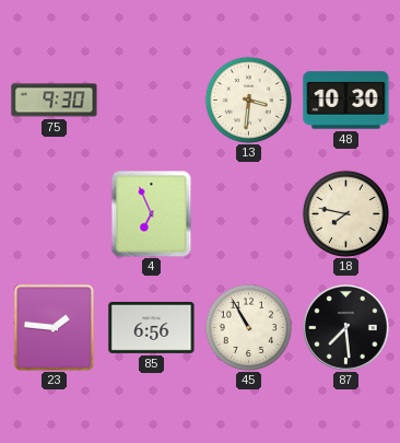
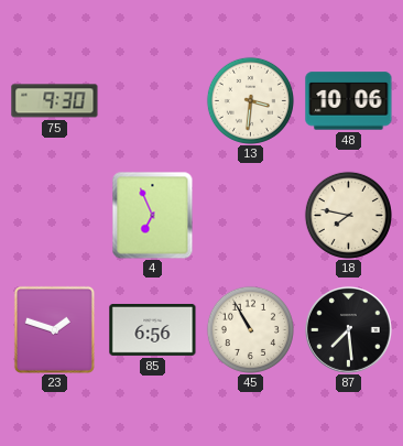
48: 10:30 -> 10:06 (349, 101)
23: 1:46 -> 1:48 (54, 329)
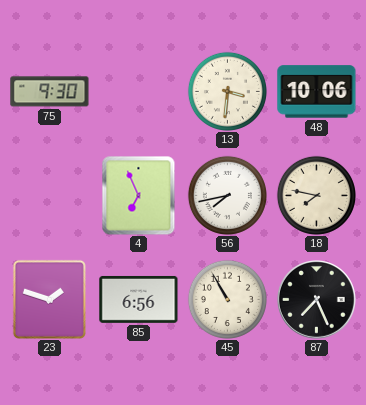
56: none -> 7:43 (227, 195)
87: 7:29 -> 7:26 (317, 300)
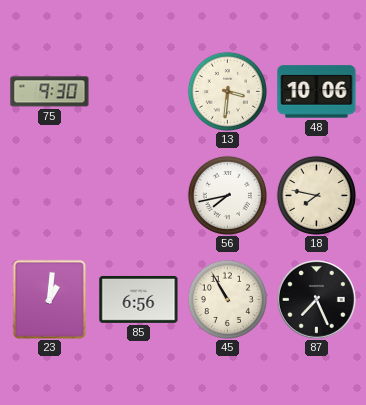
4: 6:56 -> none (139, 195)
23: 1:48 -> 1:01 (49, 299)
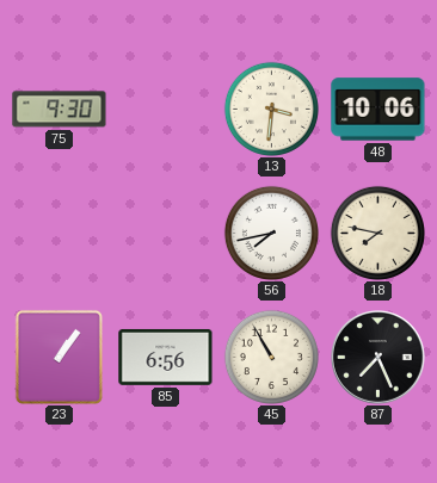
23: 1:01 -> 1:06 (59, 357)
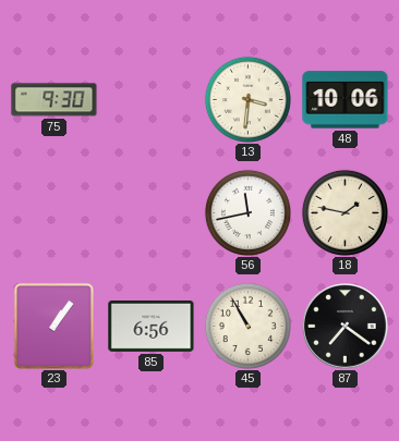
56: 7:43 -> 11:43 (247, 212)
18: 7:47 -> 1:47 (344, 212)
87: 7:26 -> 7:21 (346, 327)
